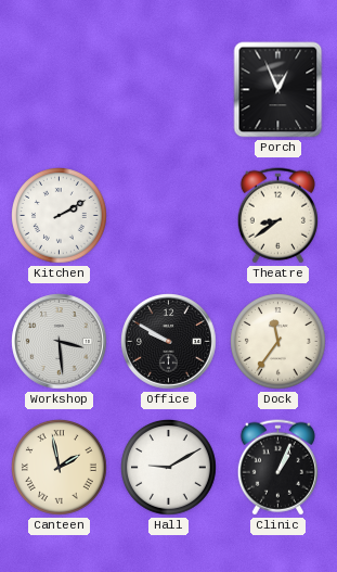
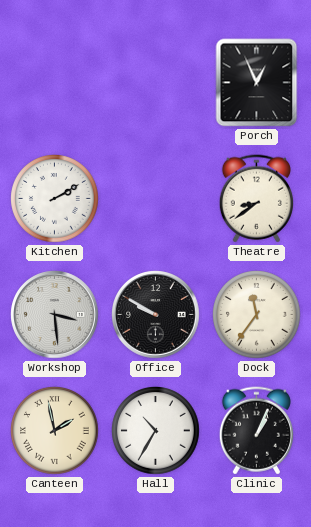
Hall: 9:10 -> 10:35 (156, 431)
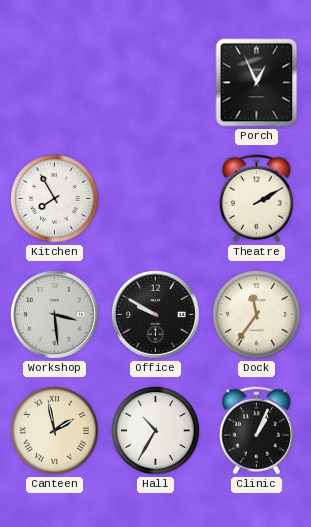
Kitchen: 2:10 -> 7:55 (55, 199)
Theatre: 8:39 -> 2:10 (256, 199)
